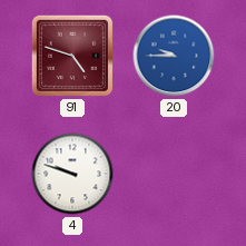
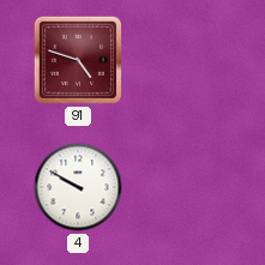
20: 9:45 -> none (174, 56)
4: 9:48 -> 9:50 (78, 187)
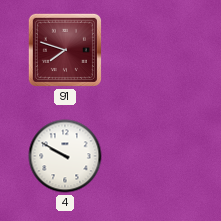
91: 4:48 -> 7:48 (65, 50)
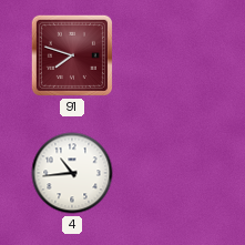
4: 9:50 -> 10:44 (72, 173)
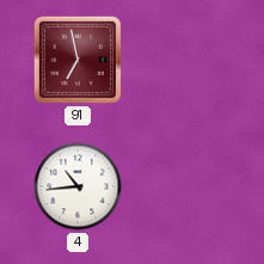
91: 7:48 -> 6:58 (78, 60)
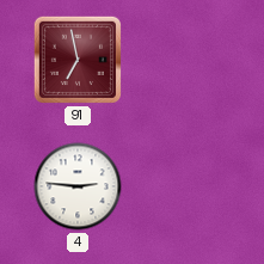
4: 10:44 -> 2:46 (78, 186)
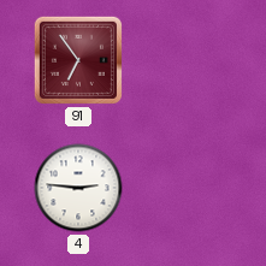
91: 6:58 -> 6:54 (78, 60)
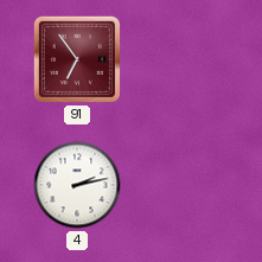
4: 2:46 -> 2:13 (77, 185)
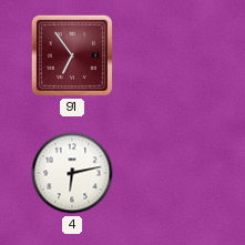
4: 2:13 -> 6:13 (72, 173)
